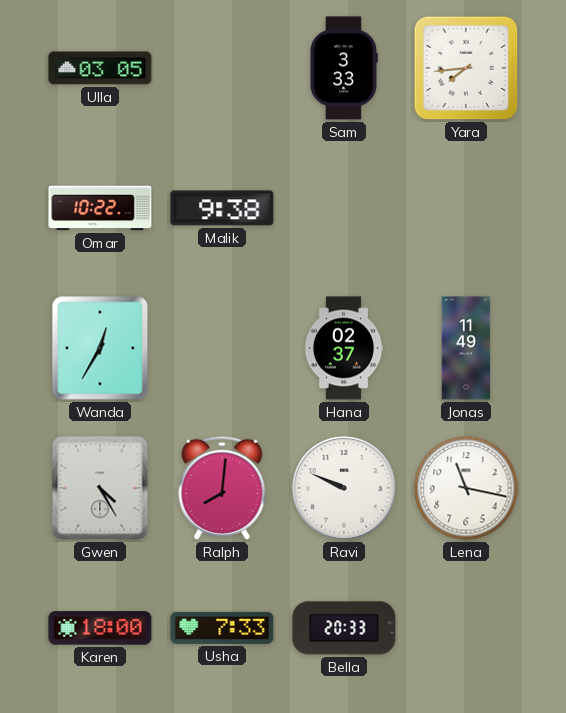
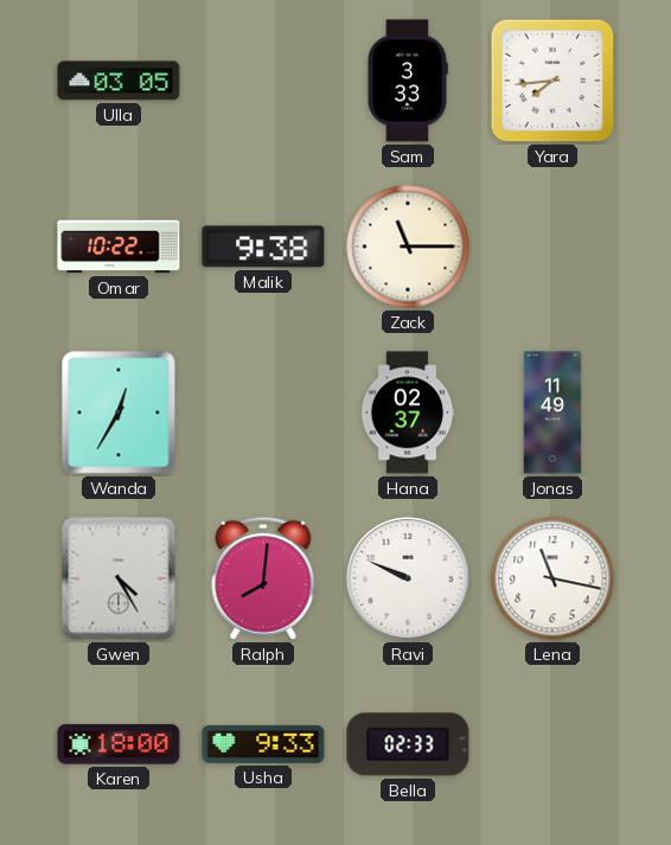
Zack: none -> 11:15 (408, 247)
Usha: 7:33 -> 9:33 (263, 744)
Bella: 20:33 -> 02:33 (408, 744)
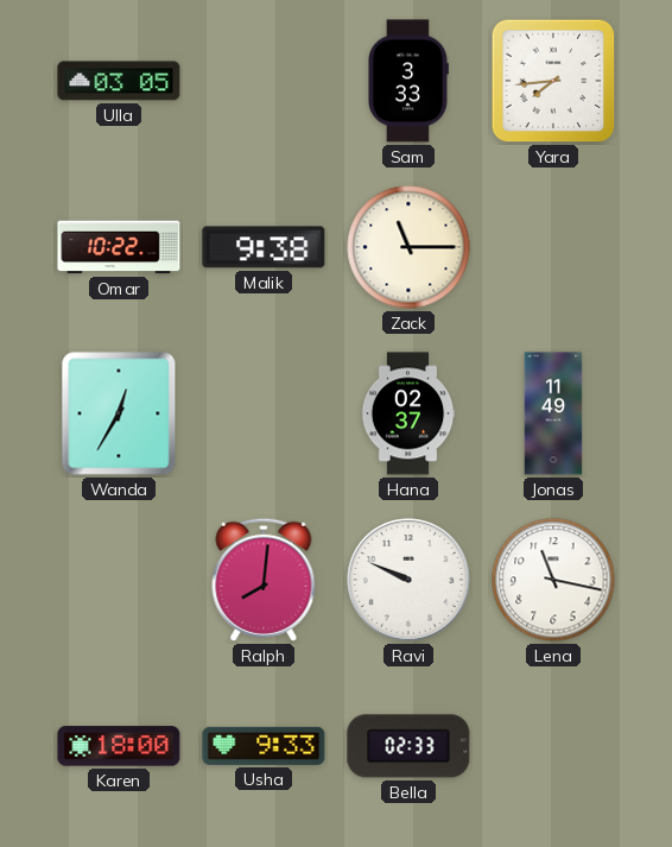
Gwen: 4:25 -> none (119, 578)
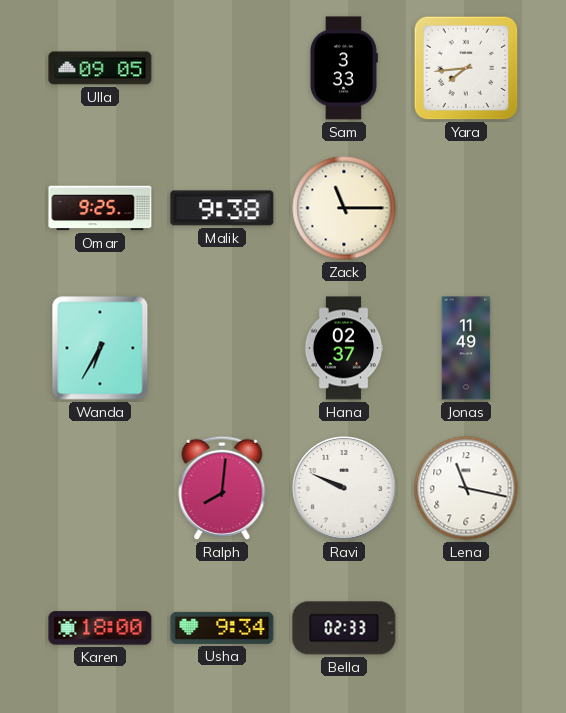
Ulla: 03:05 -> 09:05 (100, 68)
Omar: 10:22 -> 9:25 (100, 208)
Wanda: 12:35 -> 6:35 (100, 348)
Usha: 9:33 -> 9:34 (222, 628)
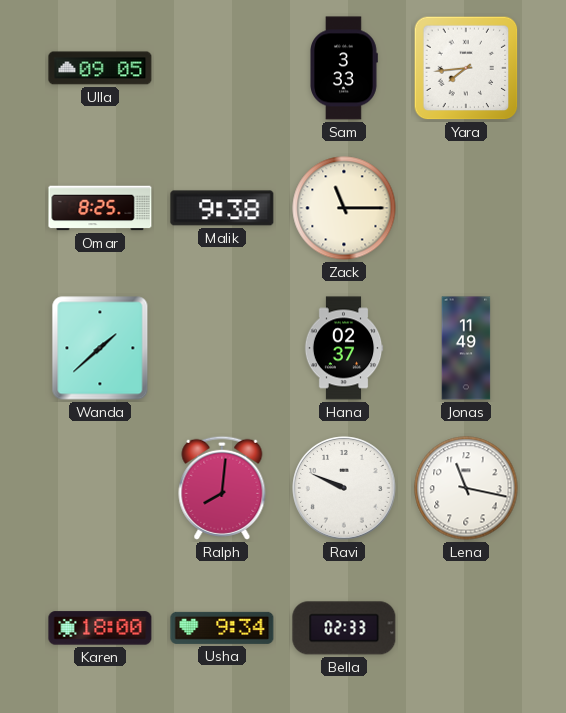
Omar: 9:25 -> 8:25 (100, 208)
Wanda: 6:35 -> 1:38 (100, 348)
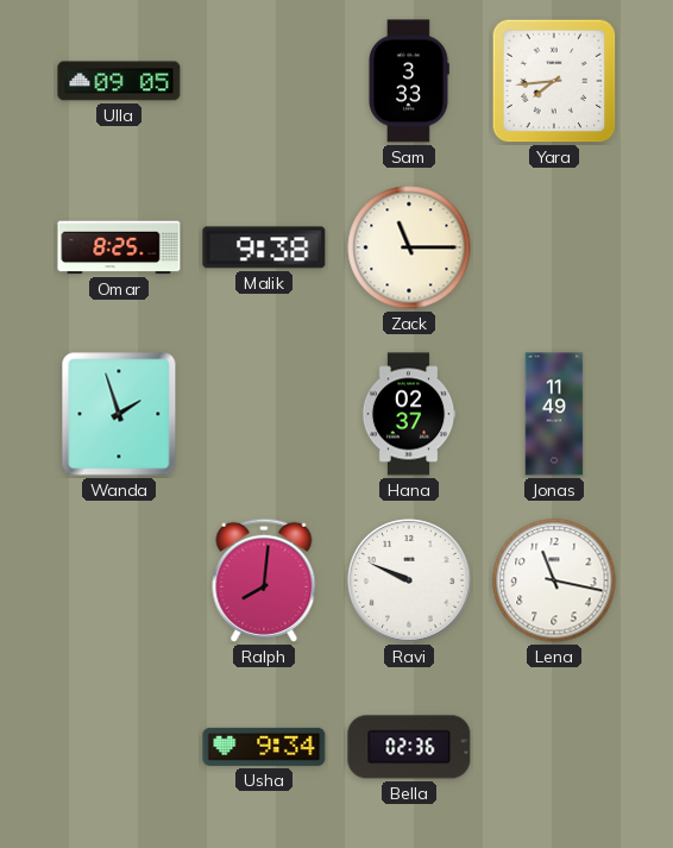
Wanda: 1:38 -> 1:57 (119, 414)
Karen: 18:00 -> none (100, 628)
Bella: 02:33 -> 02:36 (409, 747)
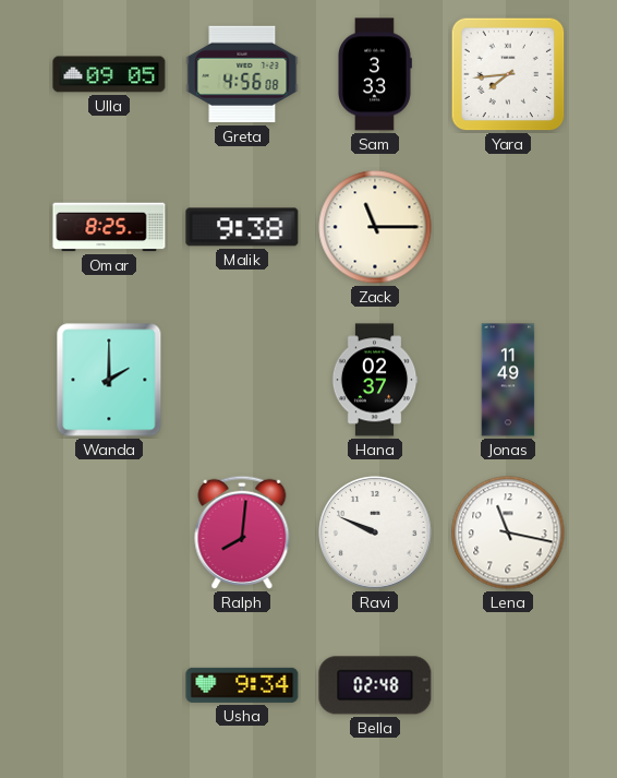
Greta: none -> 4:56 (242, 74)
Wanda: 1:57 -> 2:00 (109, 380)
Bella: 02:36 -> 02:48 (375, 685)
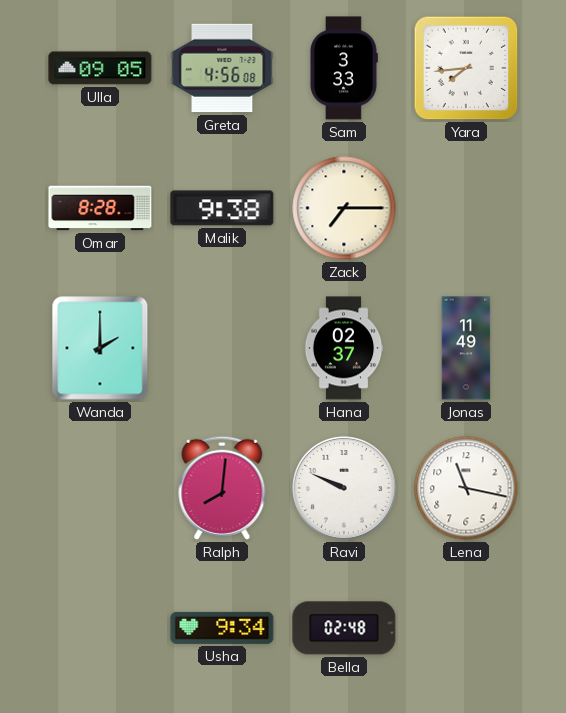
Omar: 8:25 -> 8:28 (100, 208)
Zack: 11:15 -> 7:15 (344, 208)
